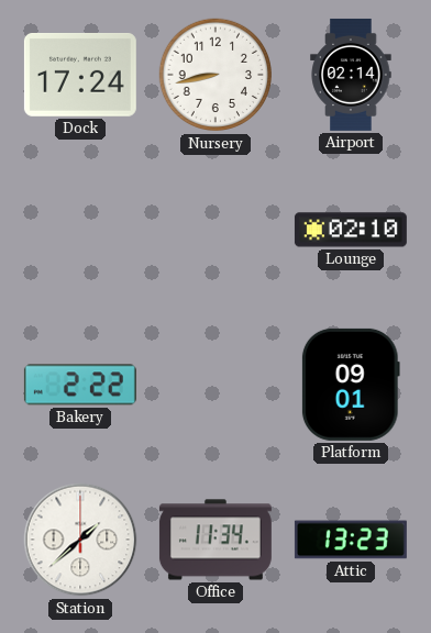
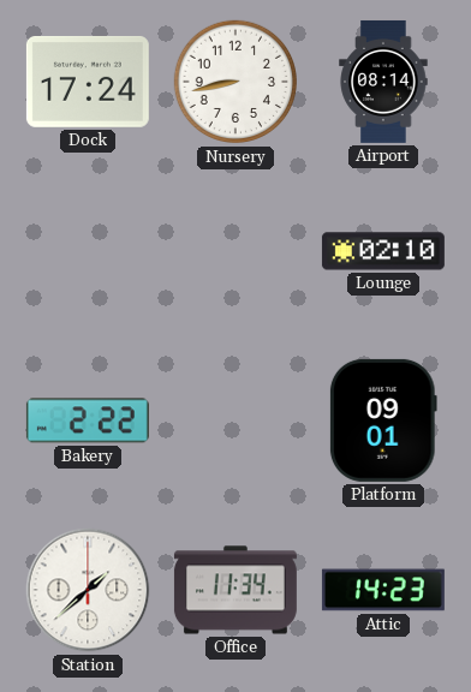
Airport: 02:14 -> 08:14 (383, 82)
Attic: 13:23 -> 14:23 (383, 590)
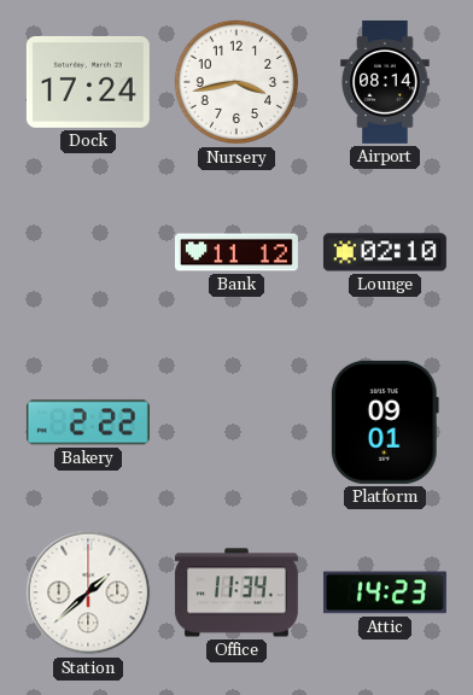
Nursery: 8:43 -> 3:43 (235, 82)
Bank: none -> 11:12 (237, 252)
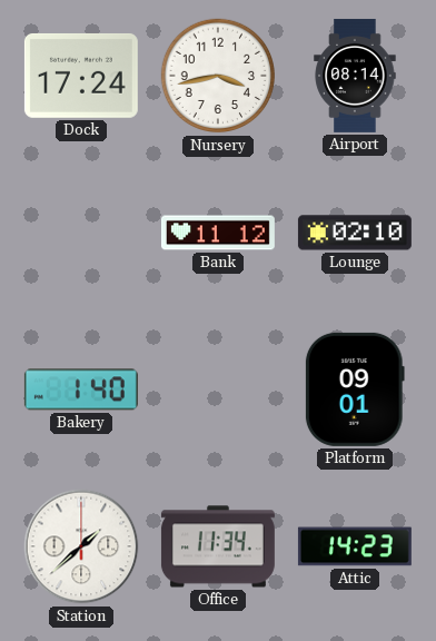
Bakery: 2:22 -> 1:40 (81, 389)
